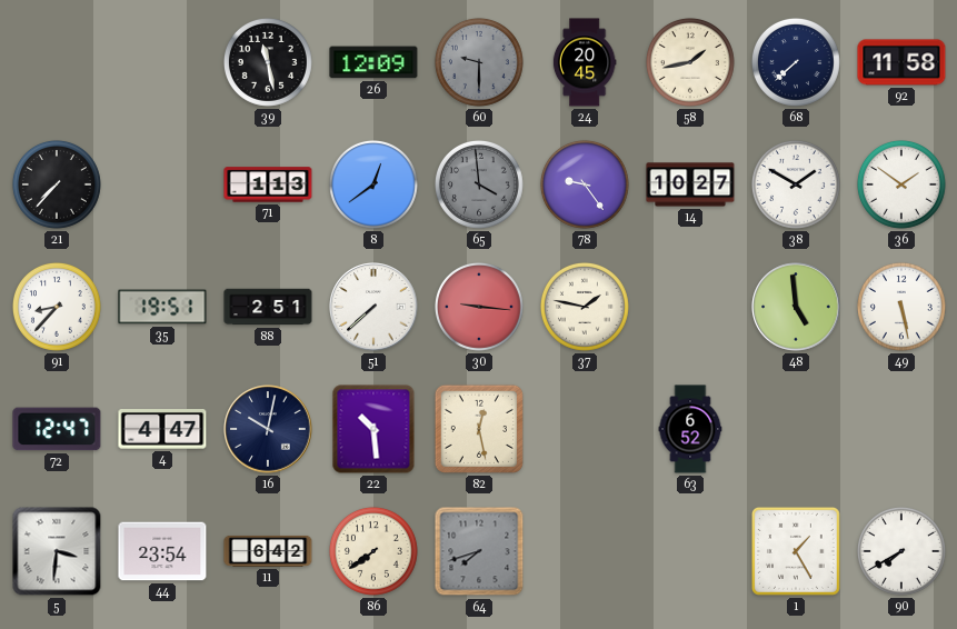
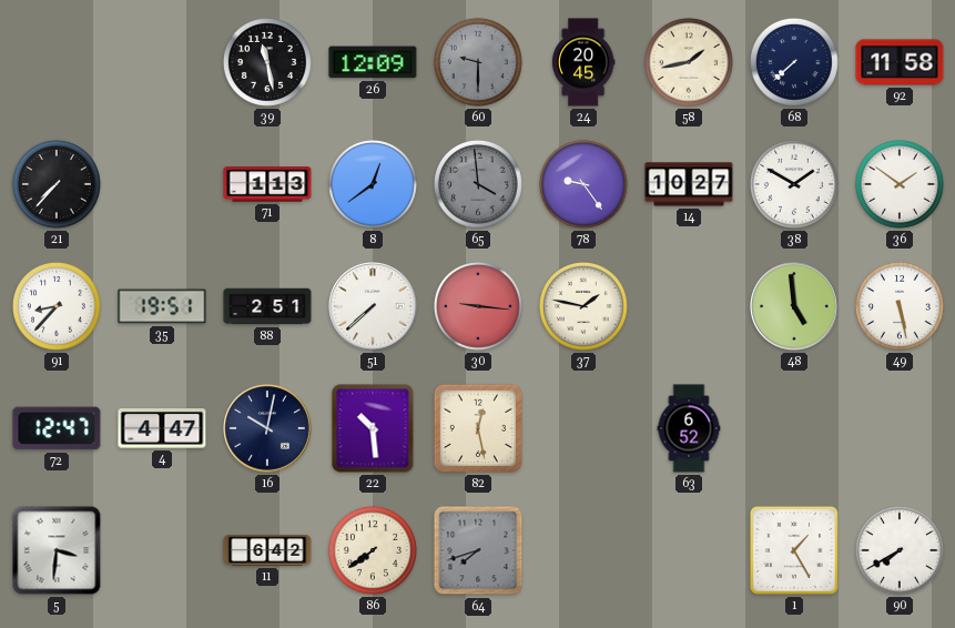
44: 23:54 -> none (162, 551)
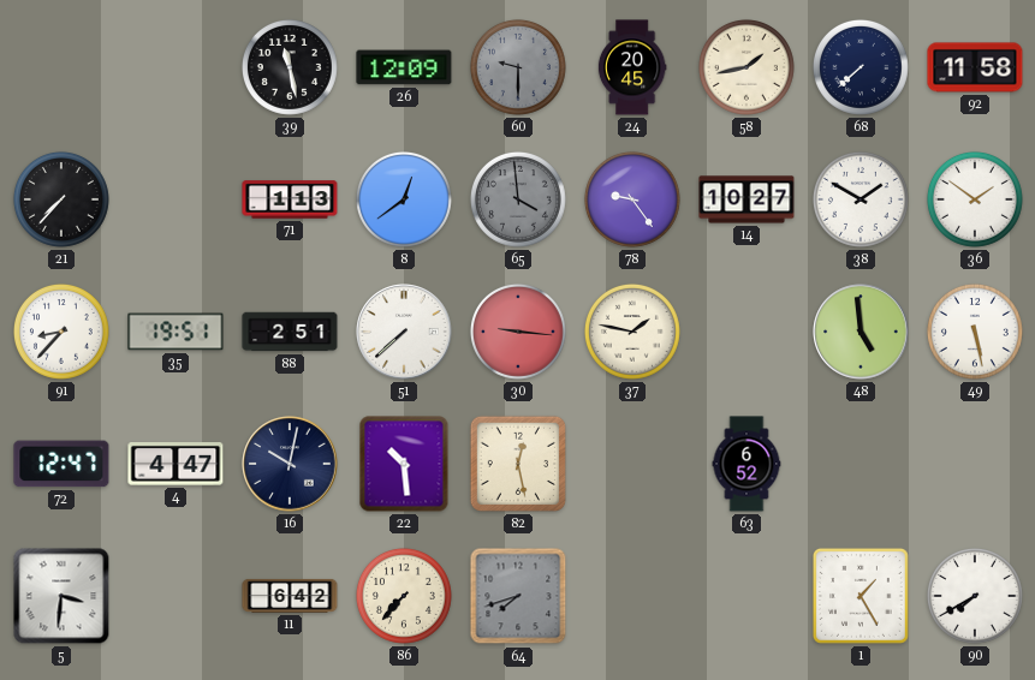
86: 7:39 -> 7:37 (404, 596)
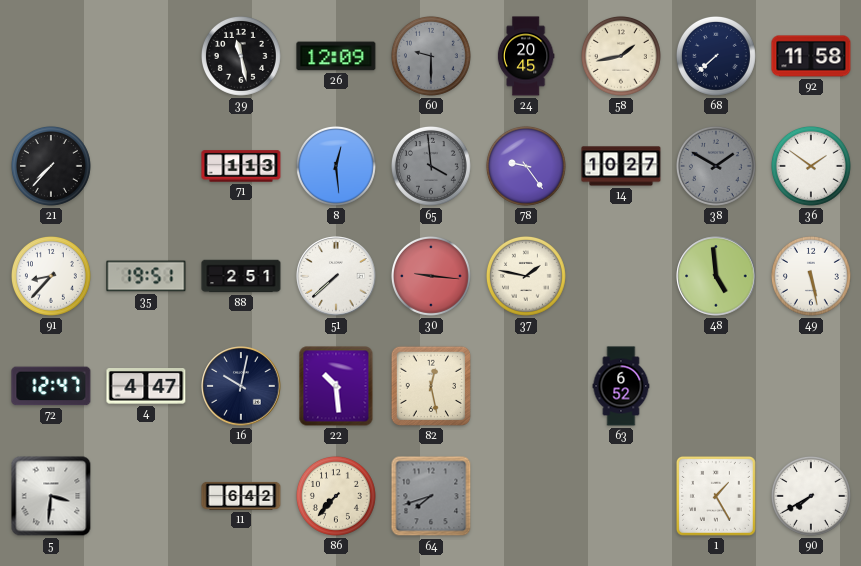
8: 12:39 -> 12:29 (336, 166)
38 dial: white -> grey (716, 166)
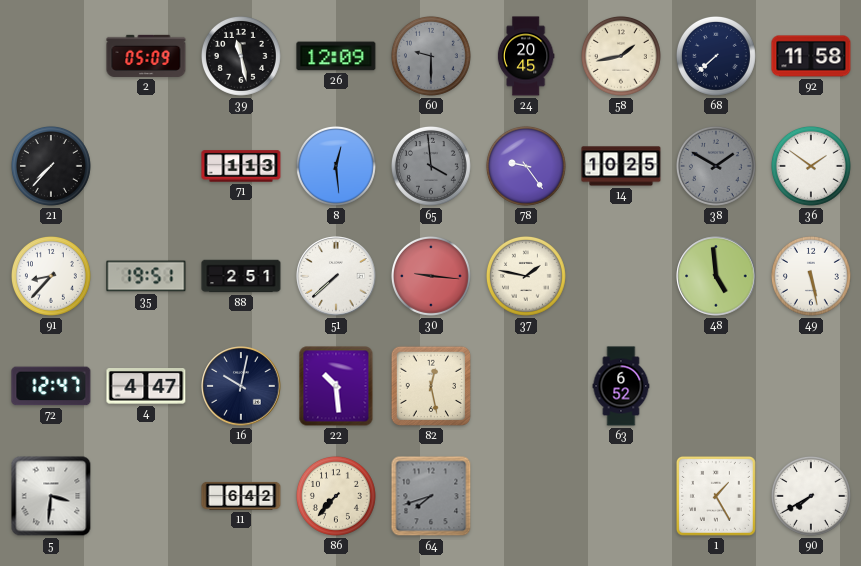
2: none -> 05:09 (146, 56)
14: 10:27 -> 10:25 (621, 166)
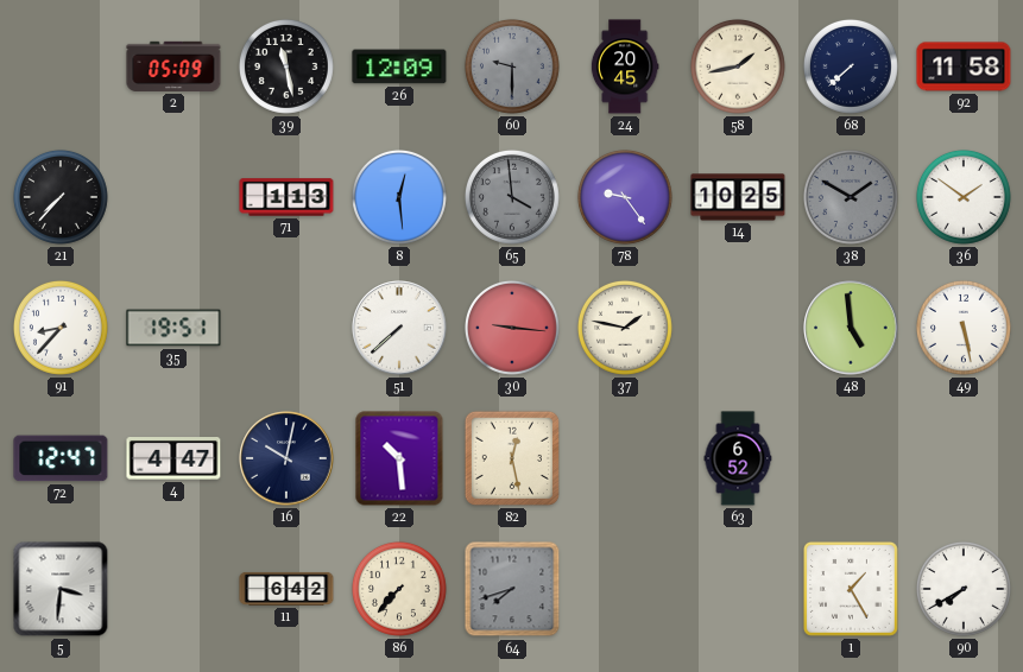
88: 2:51 -> none (241, 276)
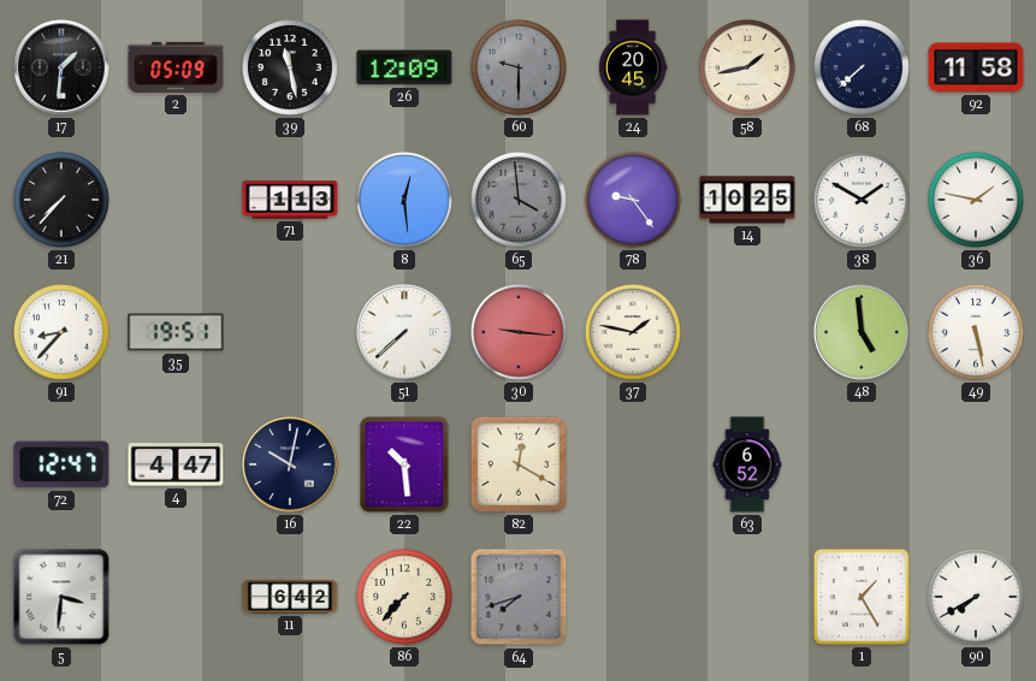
17: none -> 1:31 (61, 67)
38 dial: grey -> white (862, 200)
36: 1:51 -> 1:47 (976, 200)
82: 12:28 -> 12:20 (519, 464)
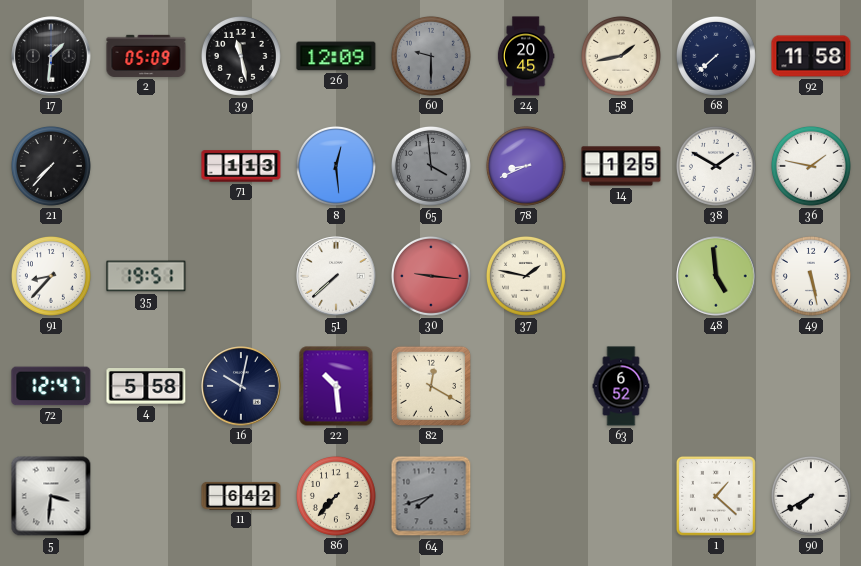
78: 9:24 -> 8:41 (526, 166)
14: 10:25 -> 1:25 (621, 166)
4: 4:47 -> 5:58 (146, 387)
1: 1:25 -> 1:22 (716, 496)
